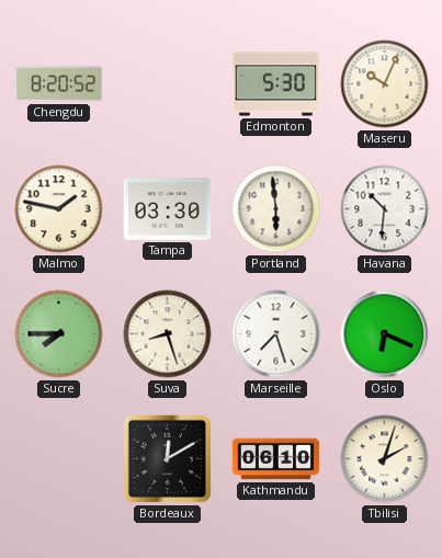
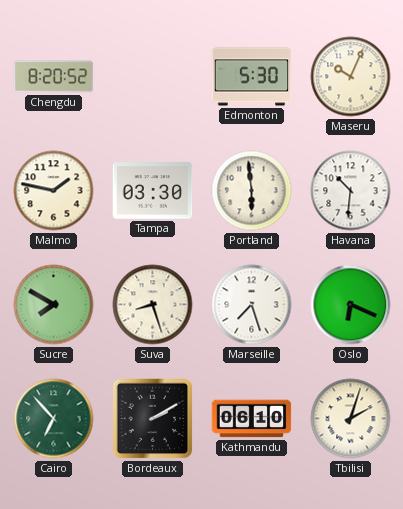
Sucre: 7:45 -> 7:50 (54, 305)
Cairo: none -> 6:53 (54, 419)
Bordeaux: 12:10 -> 2:10 (153, 419)
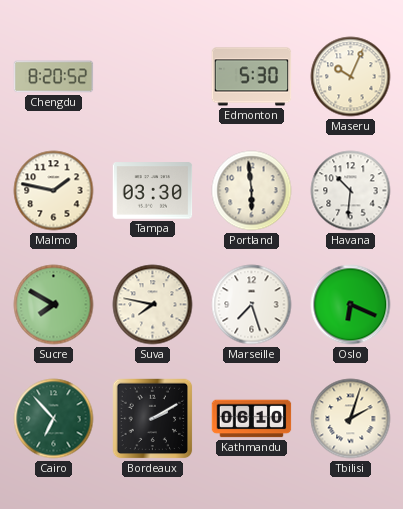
Suva: 8:27 -> 7:47 (153, 305)
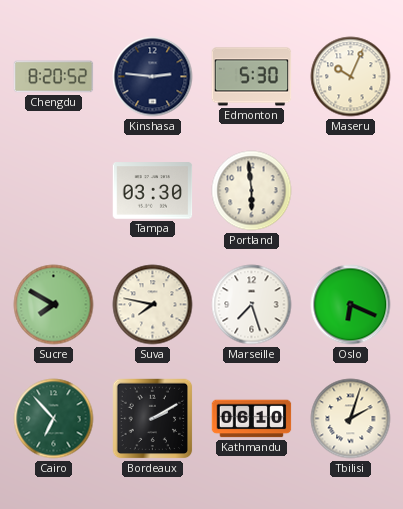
Kinshasa: none -> 2:46 (153, 77)
Malmo: 1:47 -> none (54, 191)
Havana: 10:31 -> none (351, 191)
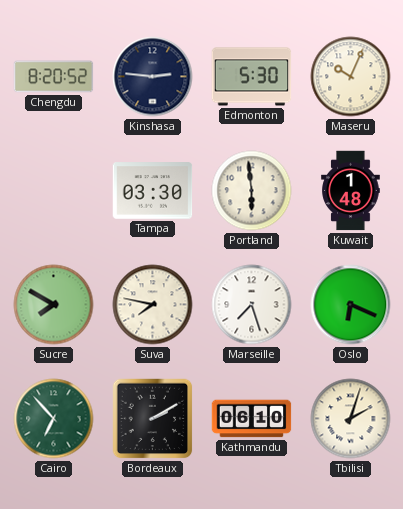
Kuwait: none -> 1:48 (351, 191)
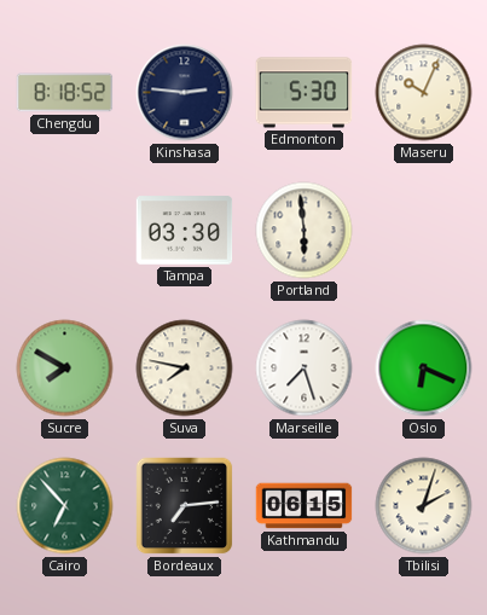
Chengdu: 8:20 -> 8:18 (65, 93)
Kuwait: 1:48 -> none (351, 191)
Bordeaux: 2:10 -> 7:14 (185, 506)
Kathmandu: 06:10 -> 06:15 (305, 506)
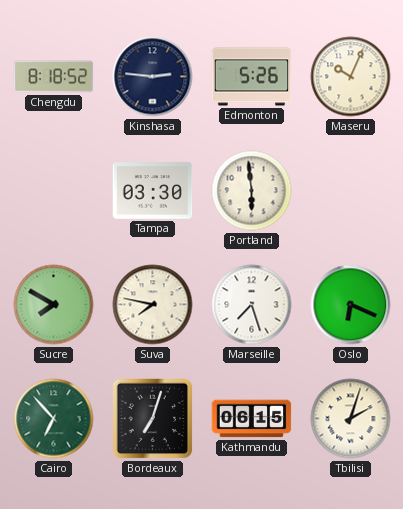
Edmonton: 5:30 -> 5:26 (252, 77)
Bordeaux: 7:14 -> 7:03 (153, 419)
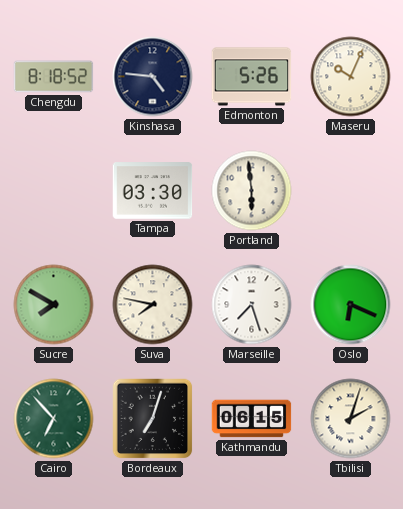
Kinshasa: 2:46 -> 4:46 (153, 77)
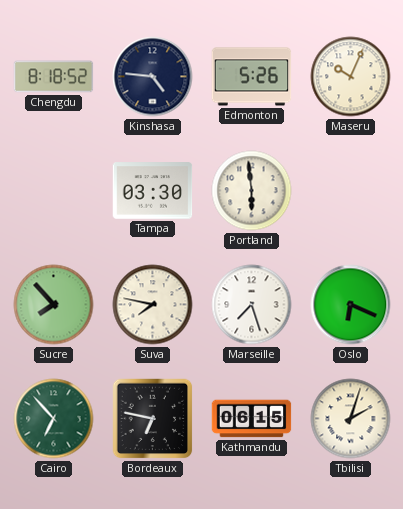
Sucre: 7:50 -> 7:53 (54, 305)
Bordeaux: 7:03 -> 6:47 (153, 419)
